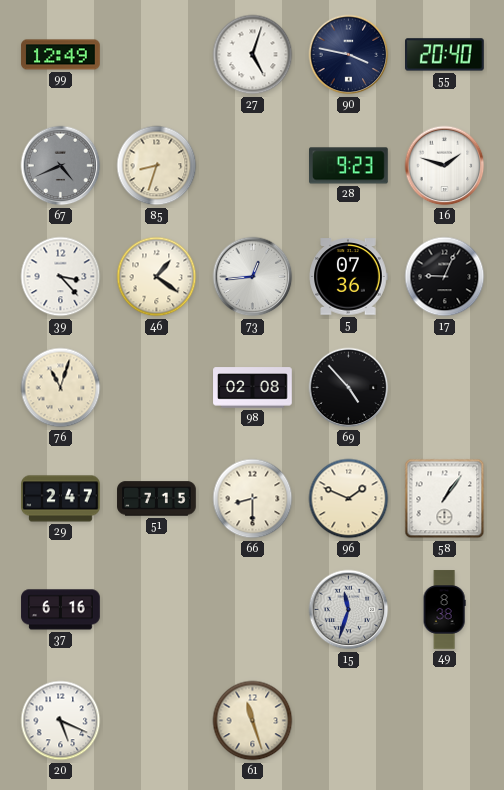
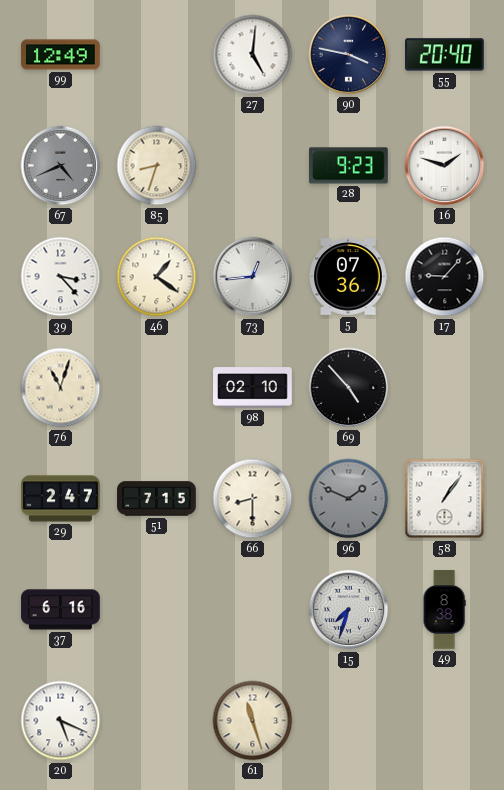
27: 5:03 -> 5:01 (253, 55)
17: 9:04 -> 9:07 (445, 277)
98: 02:08 -> 02:10 (253, 388)
96 dial: cream -> grey (349, 499)
15: 11:33 -> 7:33 (349, 610)
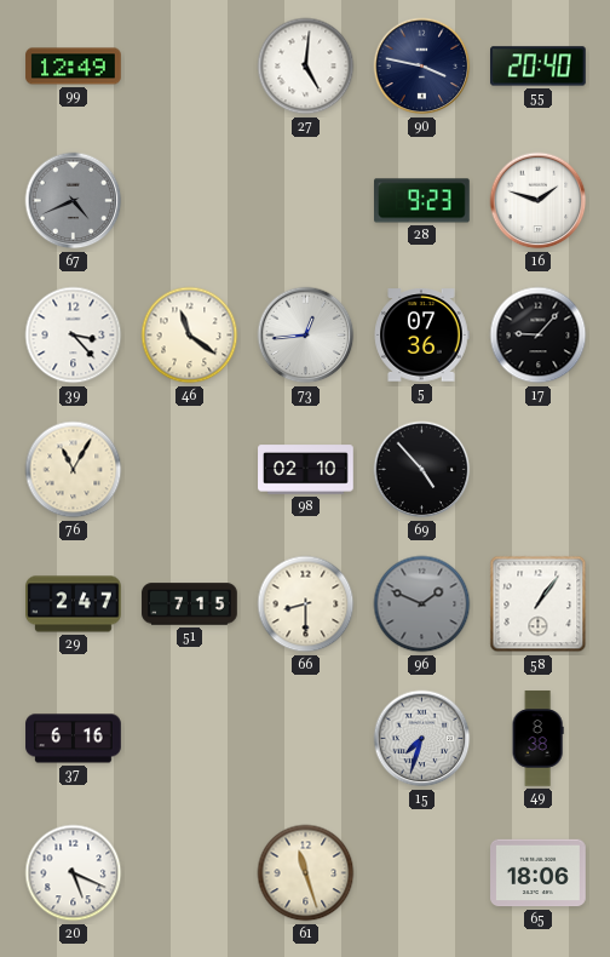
85: 8:33 -> none (157, 166)
46: 1:21 -> 11:21 (190, 336)
76: 11:03 -> 11:05 (74, 470)
65: none -> 18:06 (539, 873)
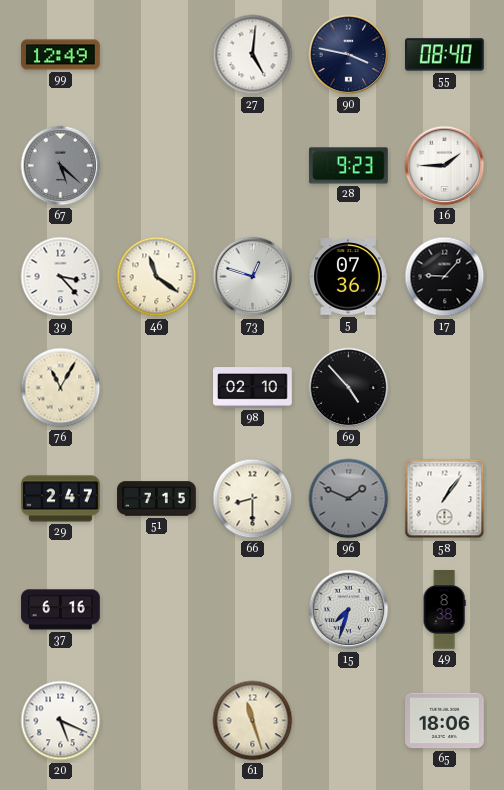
55: 20:40 -> 08:40 (445, 55)
67: 4:41 -> 5:22 (61, 166)
16: 1:48 -> 1:45 (445, 166)
73: 12:44 -> 12:48 (253, 277)
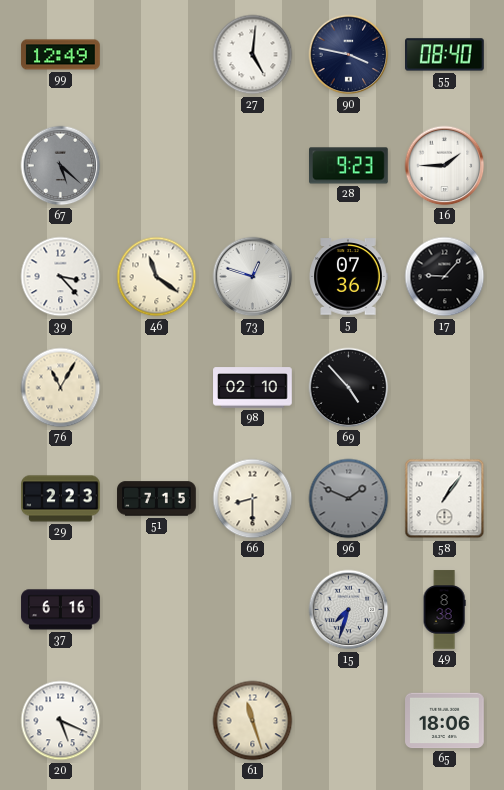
29: 2:47 -> 2:23 (61, 499)
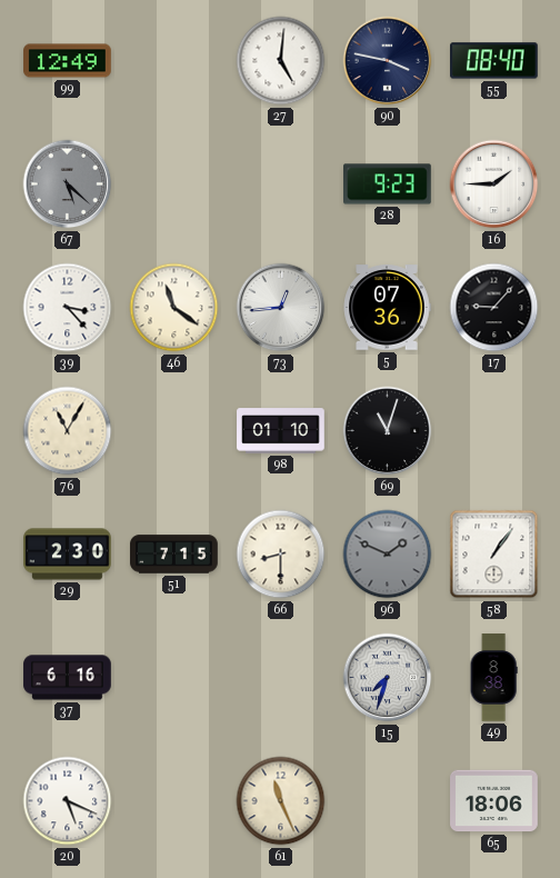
73: 12:48 -> 12:44 (281, 308)
98: 02:10 -> 01:10 (281, 431)
69: 4:53 -> 11:03 (388, 431)
29: 2:23 -> 2:30 (68, 555)
61: 11:27 -> 11:26 (281, 801)
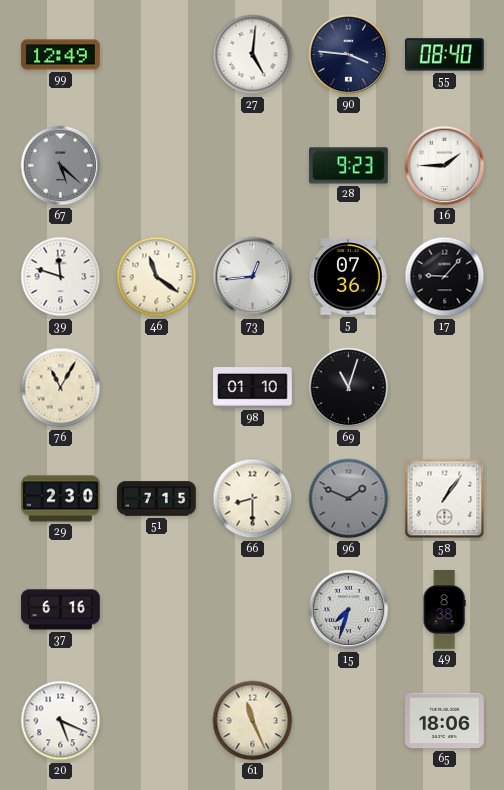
90: 3:47 -> 3:46 (349, 55)
39: 3:23 -> 11:48 (61, 277)
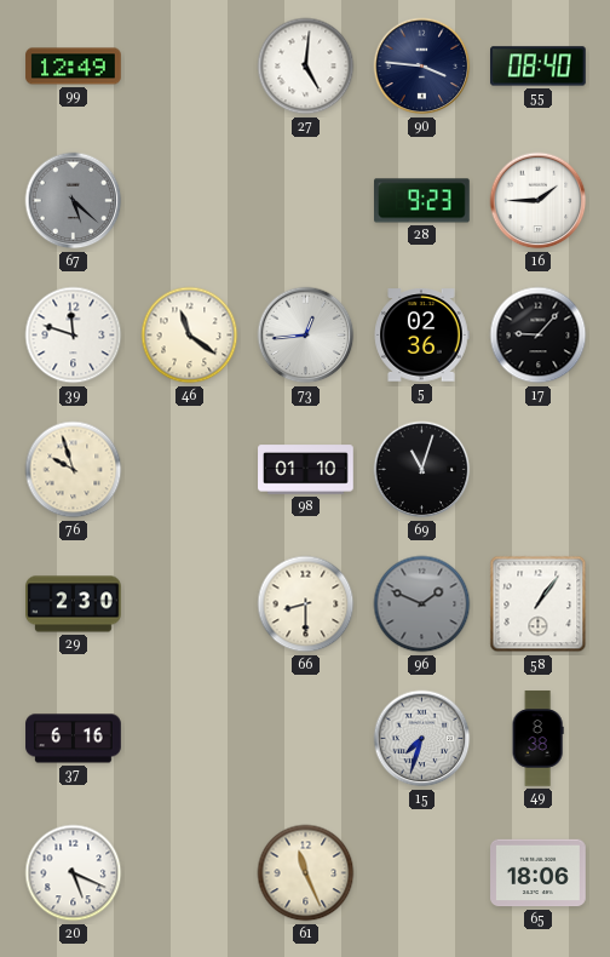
5: 07:36 -> 02:36 (421, 336)
76: 11:05 -> 9:57 (74, 470)
51: 7:15 -> none (157, 499)
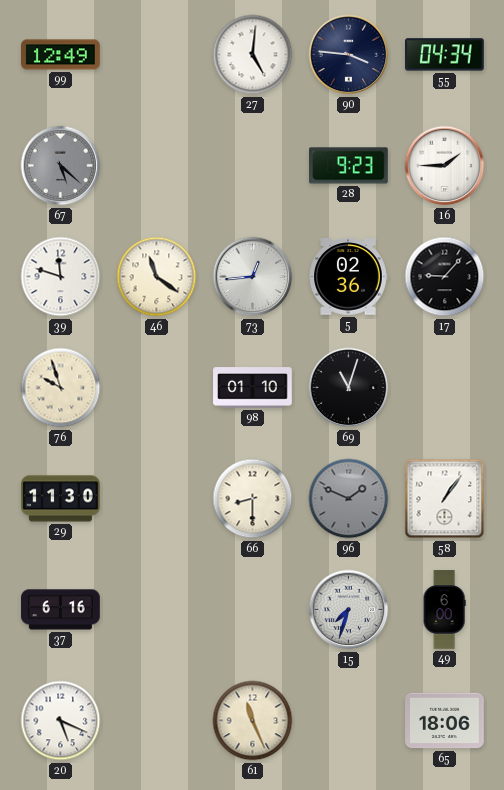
55: 08:40 -> 04:34 (445, 55)
29: 2:30 -> 11:30 (61, 499)
49: 8:38 -> 6:00 (444, 610)
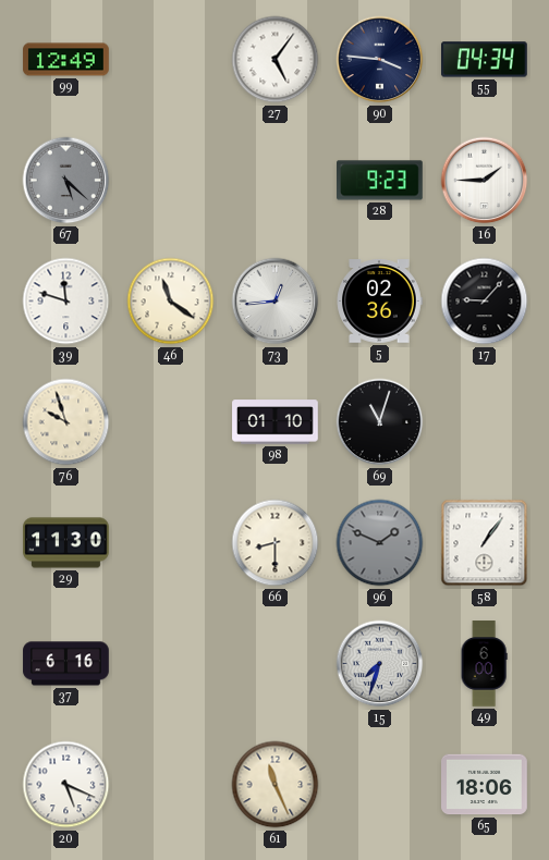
27: 5:01 -> 5:06 (276, 60)
